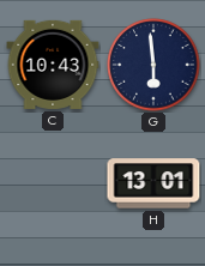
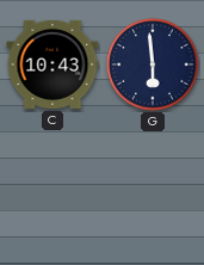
H: 13:01 -> none (153, 183)
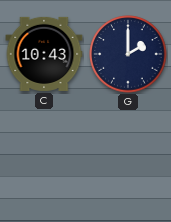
G: 5:59 -> 2:00 (128, 54)
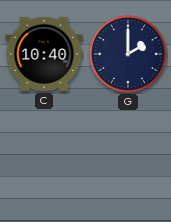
C: 10:43 -> 10:40 (44, 54)
